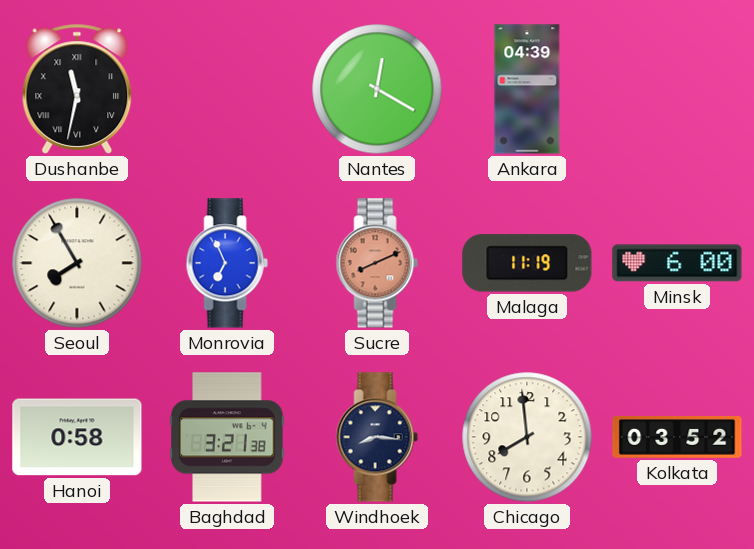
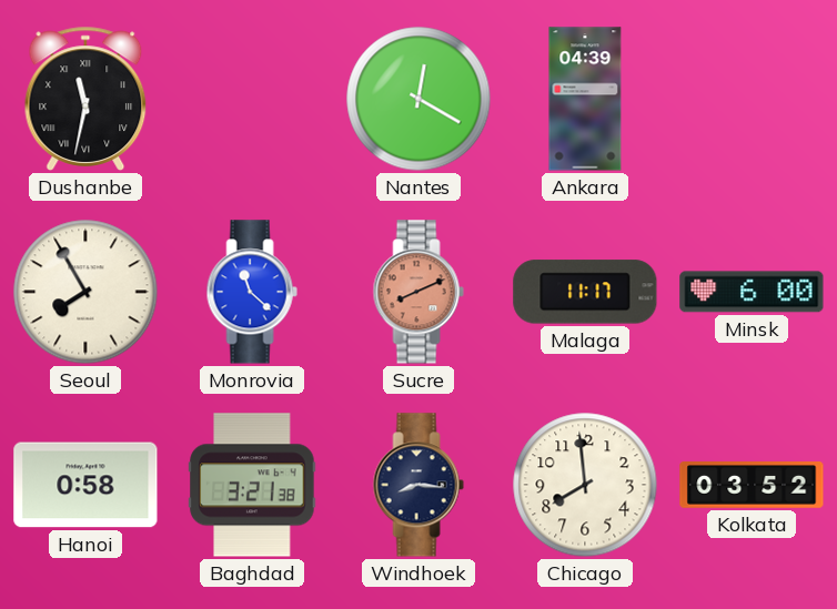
Monrovia: 6:56 -> 11:22 (252, 292)
Malaga: 11:19 -> 11:17 (585, 292)
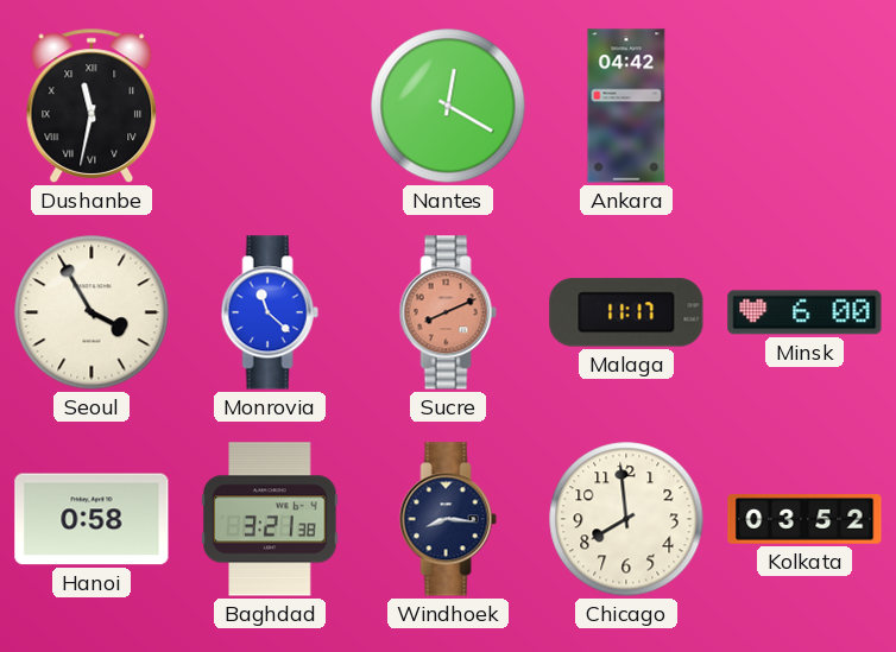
Ankara: 04:39 -> 04:42 (626, 106)
Seoul: 7:55 -> 3:55 (92, 312)
